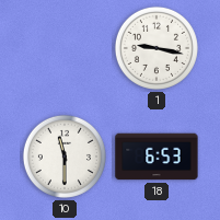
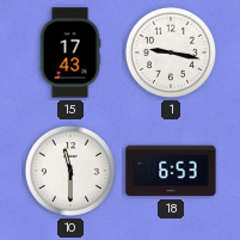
15: none -> 17:43 (70, 53)
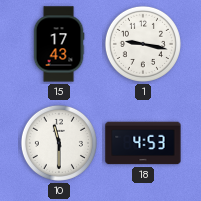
18: 6:53 -> 4:53 (143, 143)
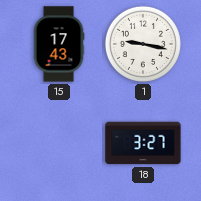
10: 11:30 -> none (59, 143)
18: 4:53 -> 3:27 (143, 143)
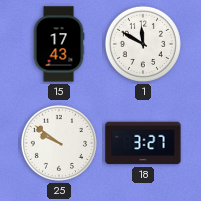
1: 9:17 -> 11:50 (143, 44)
25: none -> 9:51 (59, 143)
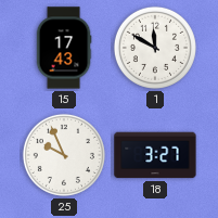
25: 9:51 -> 9:56 (64, 155)
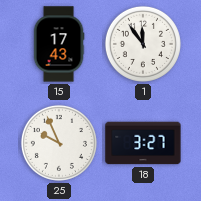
1: 11:50 -> 11:54 (143, 44)
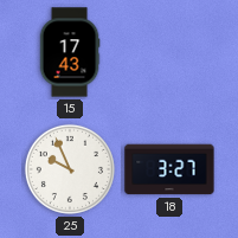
1: 11:54 -> none (143, 44)
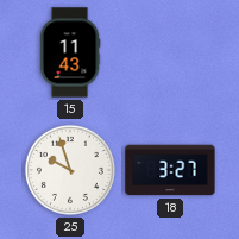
15: 17:43 -> 11:43 (70, 52)
25: 9:56 -> 9:57 (70, 170)
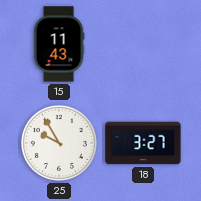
25: 9:57 -> 9:55 (59, 143)
